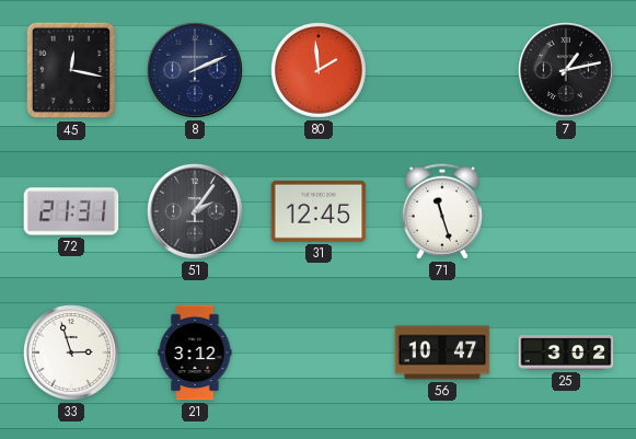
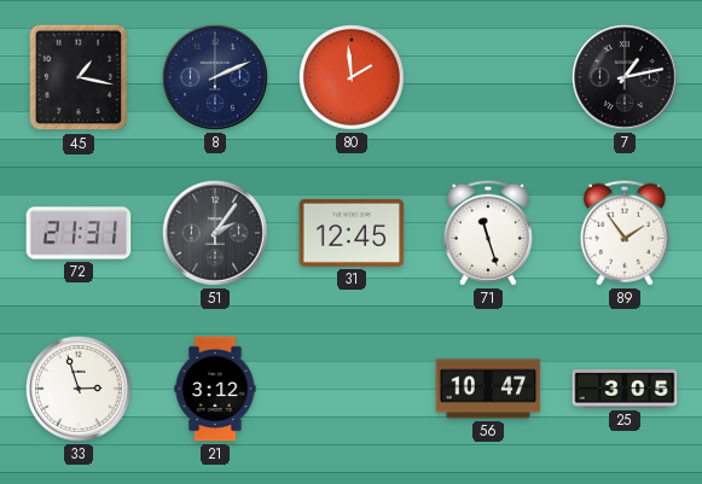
45: 12:17 -> 1:17 (79, 77)
89: none -> 1:54 (625, 233)
25: 3:02 -> 3:05 (625, 389)
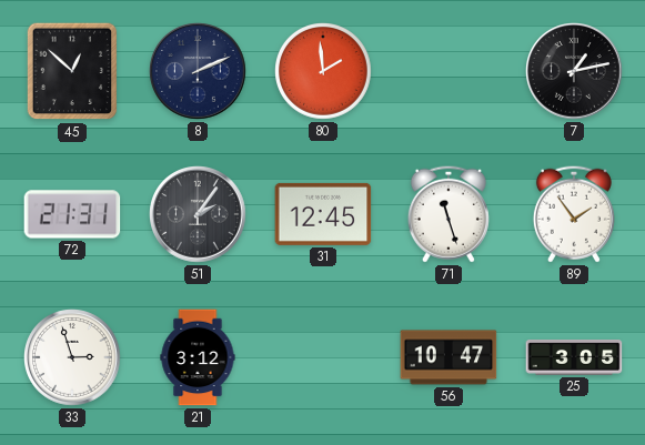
45: 1:17 -> 12:52 (72, 71)
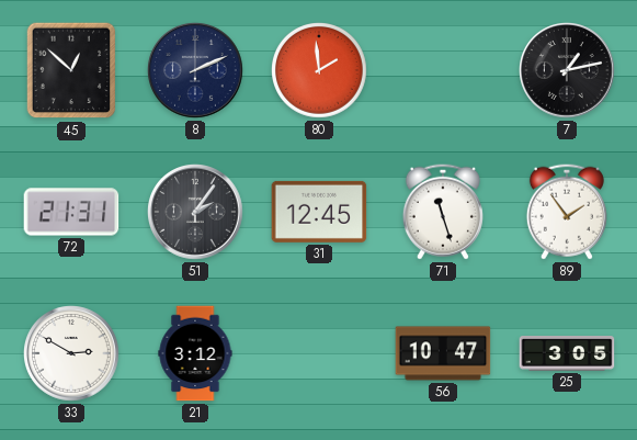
33: 2:57 -> 2:50 (71, 353)
